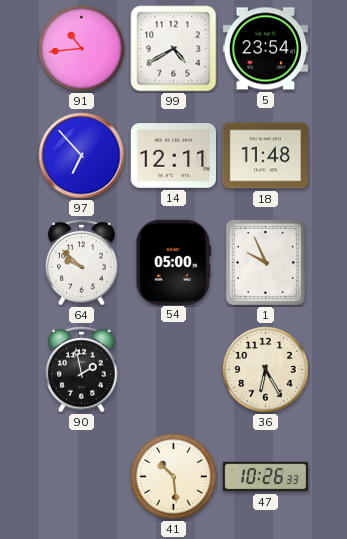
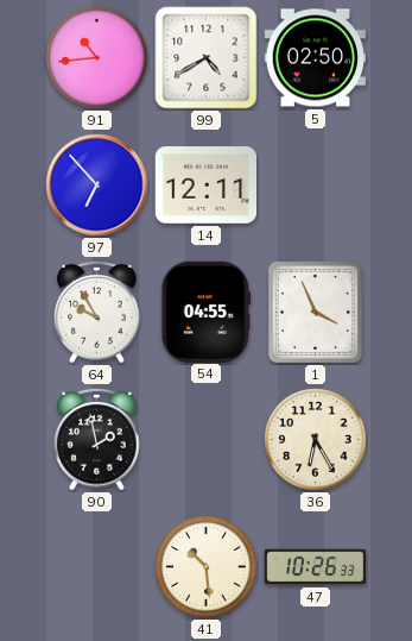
5: 23:54 -> 02:50 (316, 58)
18: 11:48 -> none (265, 156)
64: 9:52 -> 9:55 (97, 312)
54: 05:00 -> 04:55 (207, 312)
1: 9:56 -> 3:56 (315, 312)
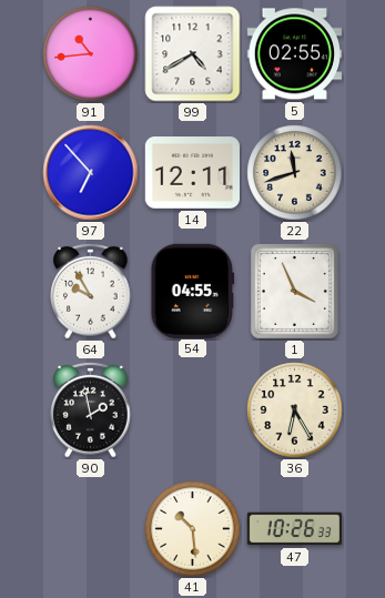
5: 02:50 -> 02:55 (295, 54)
22: none -> 11:42 (295, 173)
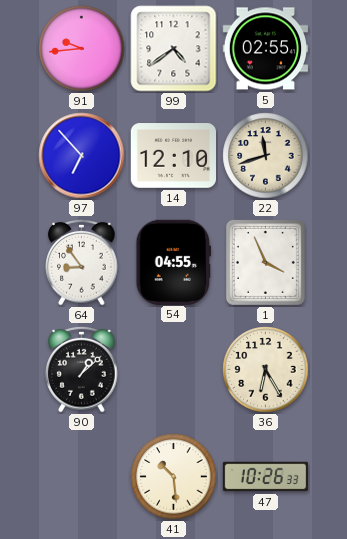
91: 10:44 -> 9:44 (82, 49)
99: 4:40 -> 4:39 (174, 49)
14: 12:11 -> 12:10 (174, 156)
64: 9:55 -> 8:54 (82, 262)
90: 1:58 -> 1:08 (82, 369)
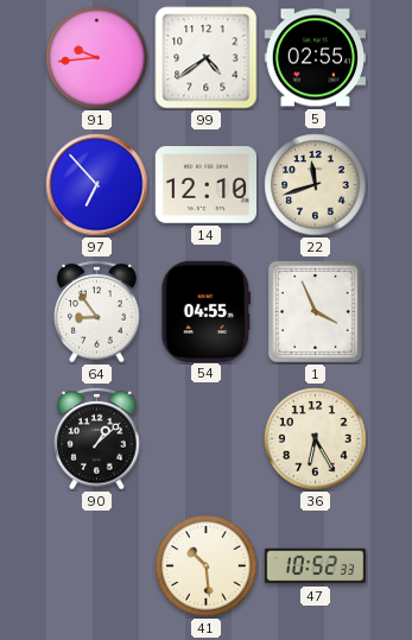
47: 10:26 -> 10:52 (316, 566)
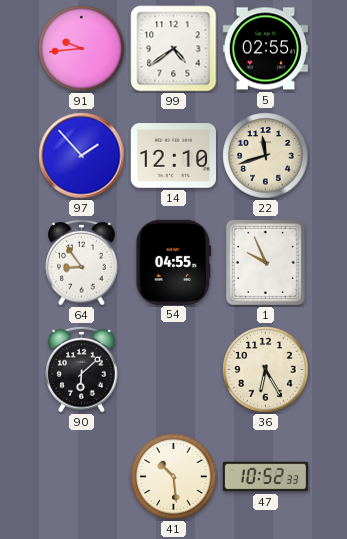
97: 6:53 -> 1:53 (82, 156)
1: 3:56 -> 9:56 (265, 262)
90: 1:08 -> 6:08 (82, 369)
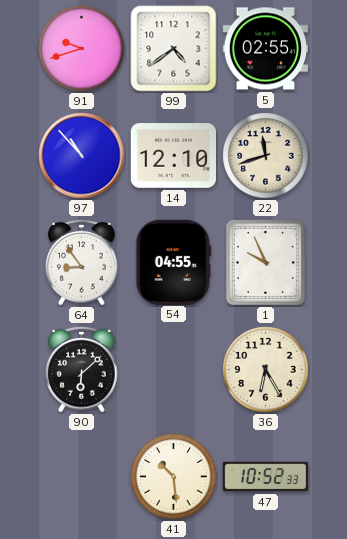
91: 9:44 -> 9:42 (82, 49)
97: 1:53 -> 10:53 (82, 156)
